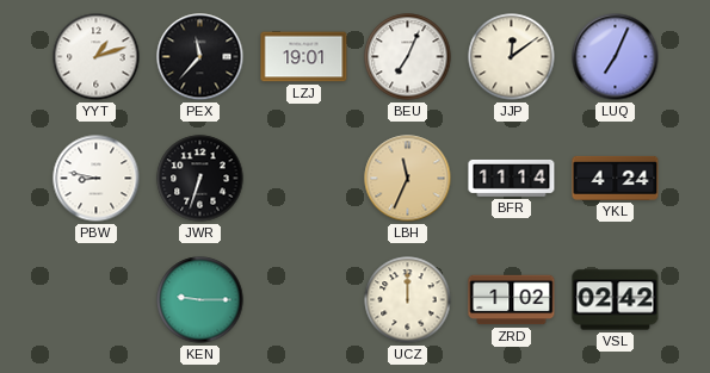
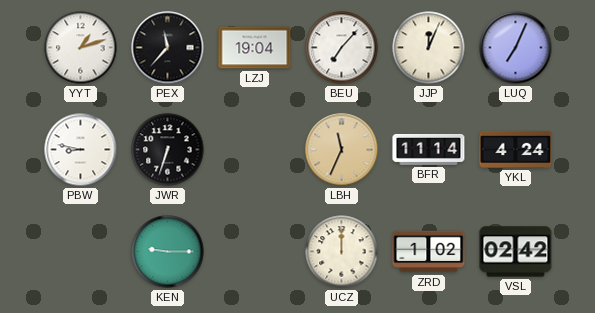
LZJ: 19:01 -> 19:04 (255, 48)
BEU: 7:04 -> 7:07 (342, 48)
JJP: 12:09 -> 12:04 (429, 48)
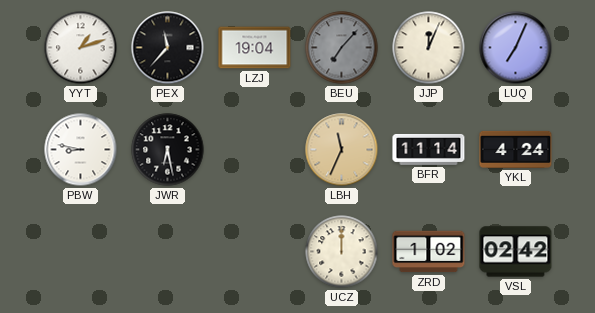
BEU dial: white -> grey (342, 48)
JWR: 6:33 -> 6:28 (168, 150)
KEN: 9:15 -> none (168, 252)
